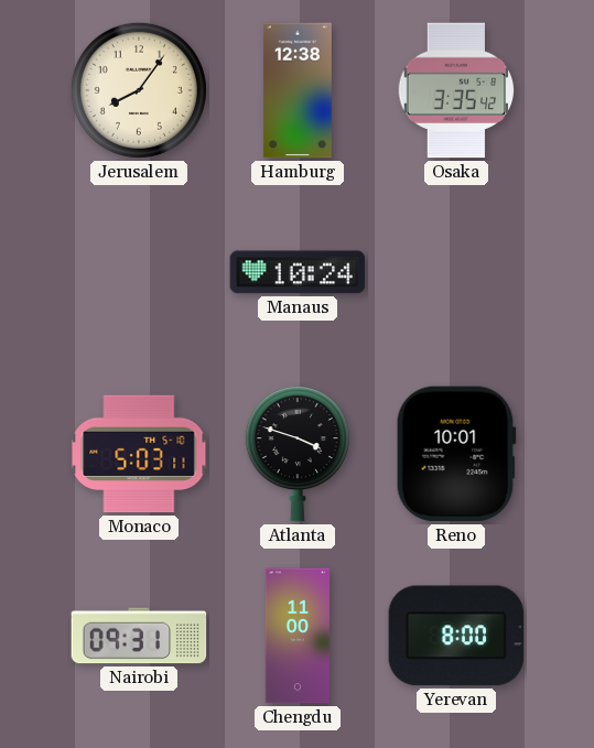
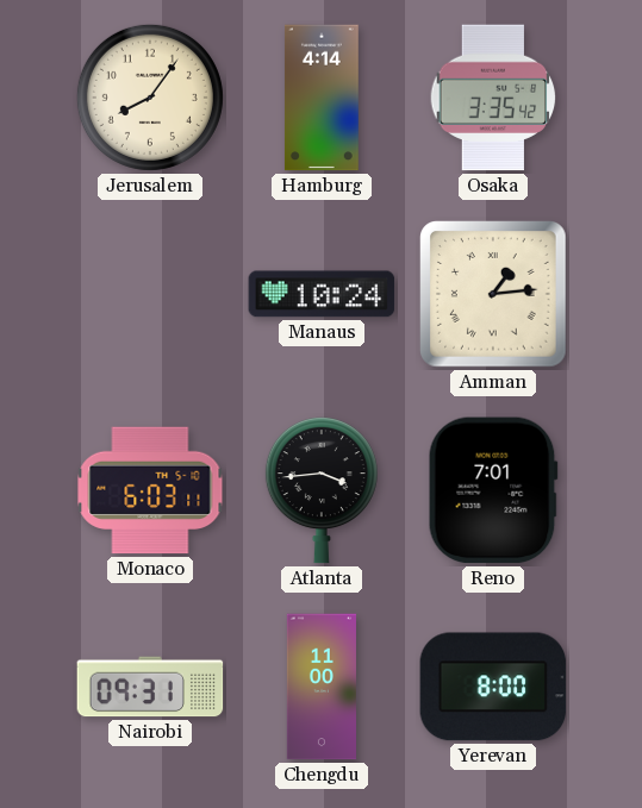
Hamburg: 12:38 -> 4:14 (322, 98)
Amman: none -> 1:14 (494, 295)
Monaco: 5:03 -> 6:03 (150, 490)
Atlanta: 3:48 -> 3:44 (322, 490)
Reno: 10:01 -> 7:01 (493, 490)
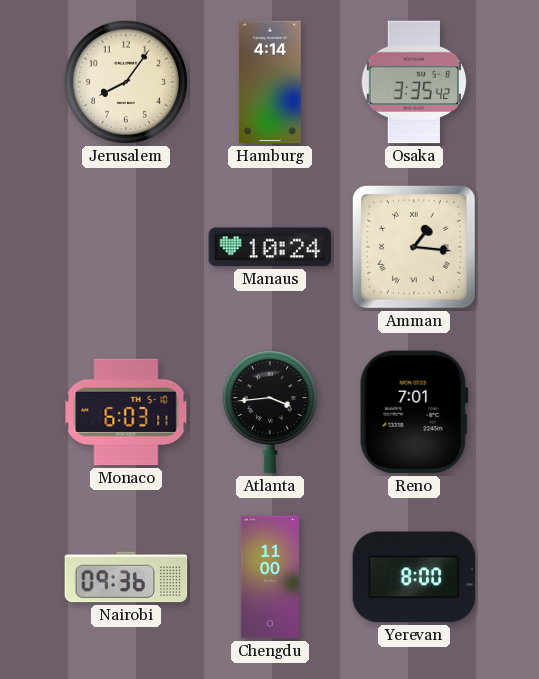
Amman: 1:14 -> 1:16 (415, 248)
Nairobi: 09:31 -> 09:36 (126, 577)
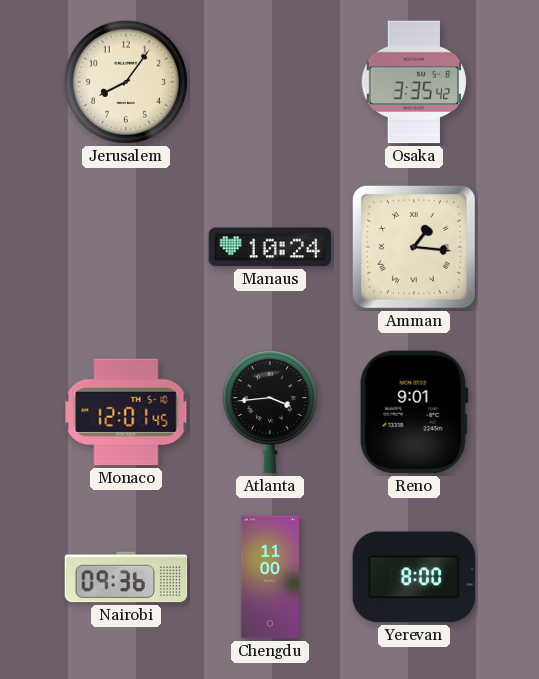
Hamburg: 4:14 -> none (270, 82)
Monaco: 6:03 -> 12:01 (126, 412)
Reno: 7:01 -> 9:01 (414, 412)
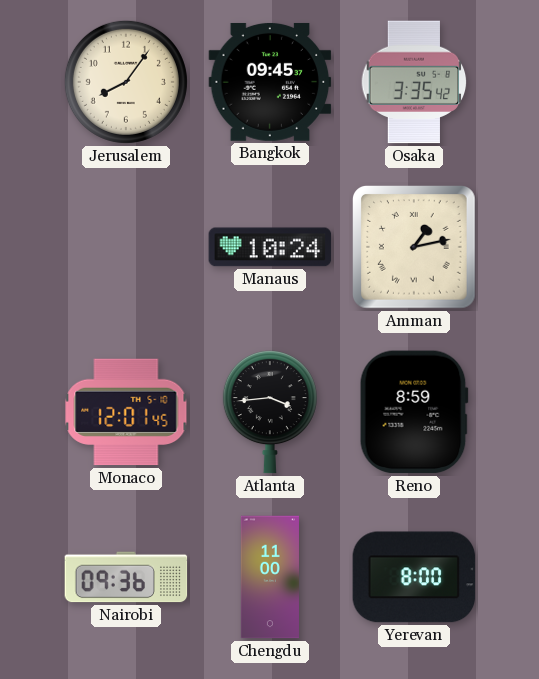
Bangkok: none -> 09:45 (270, 82)
Amman: 1:16 -> 1:13 (415, 248)
Reno: 9:01 -> 8:59 (414, 412)
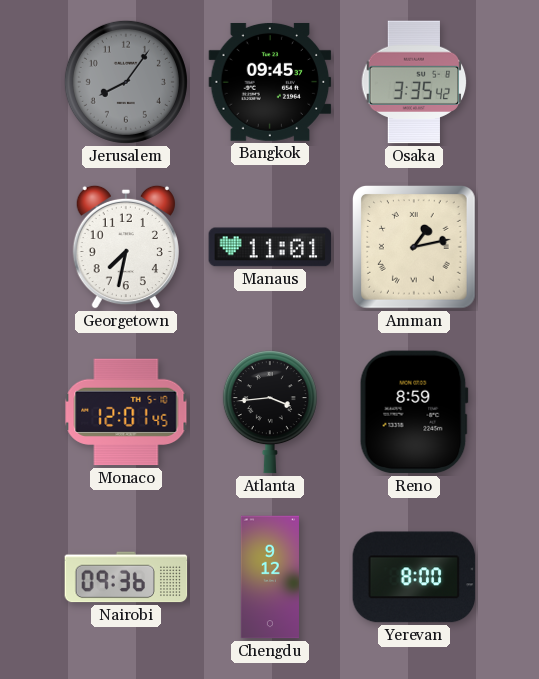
Jerusalem dial: cream -> grey (126, 82)
Georgetown: none -> 7:32 (126, 247)
Manaus: 10:24 -> 11:01 (270, 247)
Chengdu: 11:00 -> 9:12 (270, 577)
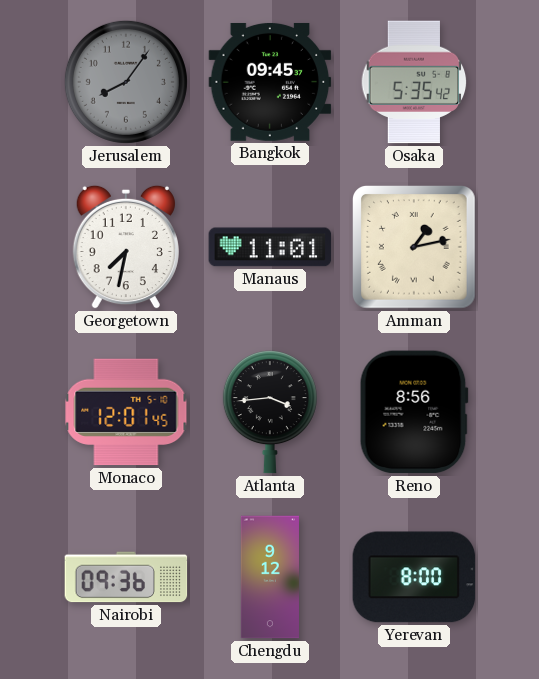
Osaka: 3:35 -> 5:35 (414, 82)
Reno: 8:59 -> 8:56 (414, 412)
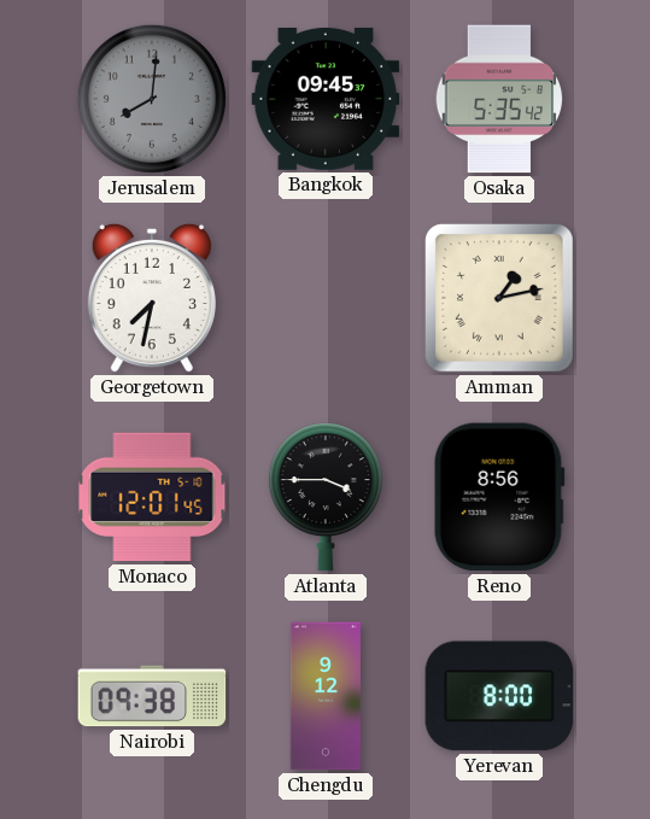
Jerusalem: 8:06 -> 8:01 (152, 99)
Manaus: 11:01 -> none (270, 247)
Atlanta: 3:44 -> 3:45 (326, 497)
Nairobi: 09:36 -> 09:38 (152, 696)
